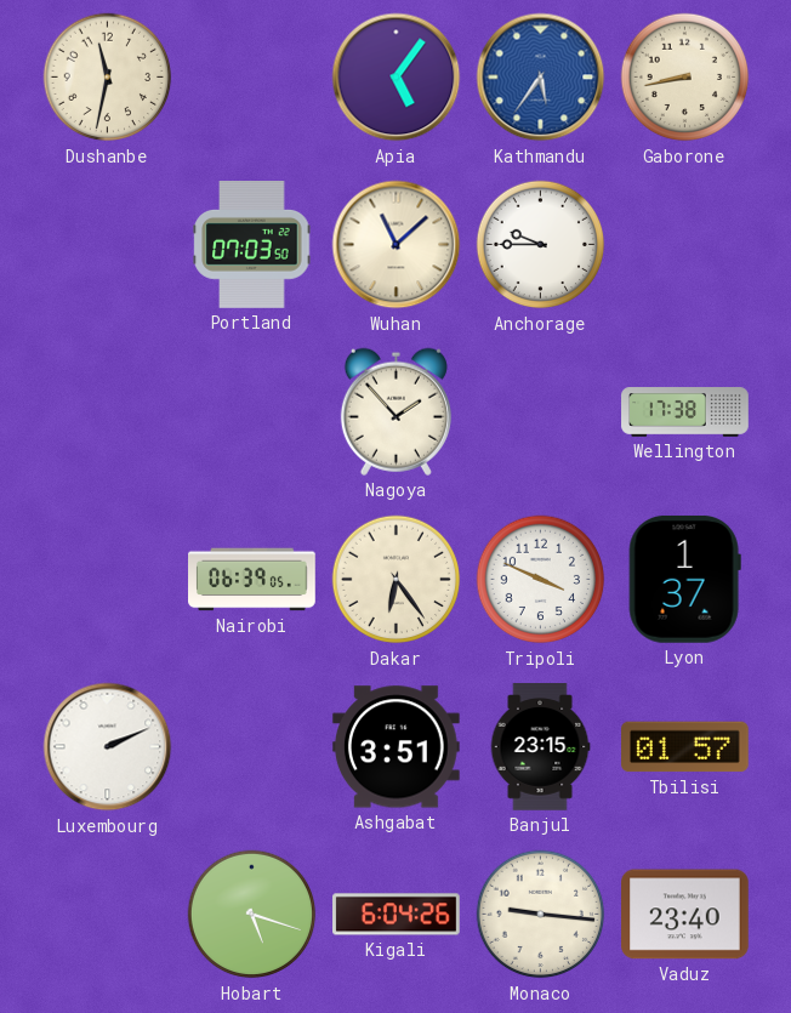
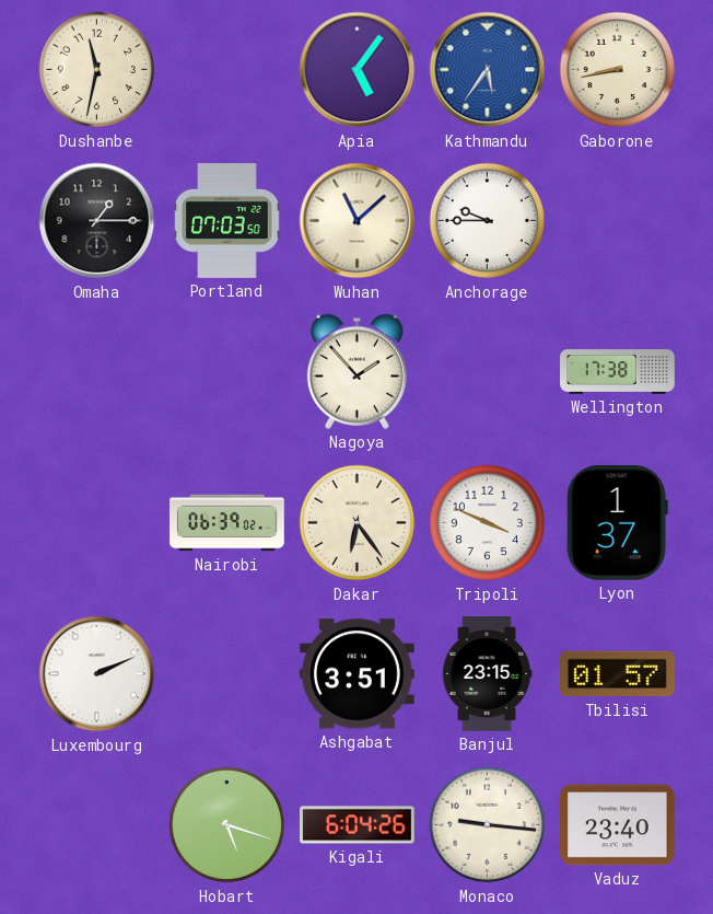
Omaha: none -> 1:15 (97, 221)
Nairobi: 06:39:05 -> 06:39:02 (227, 523)
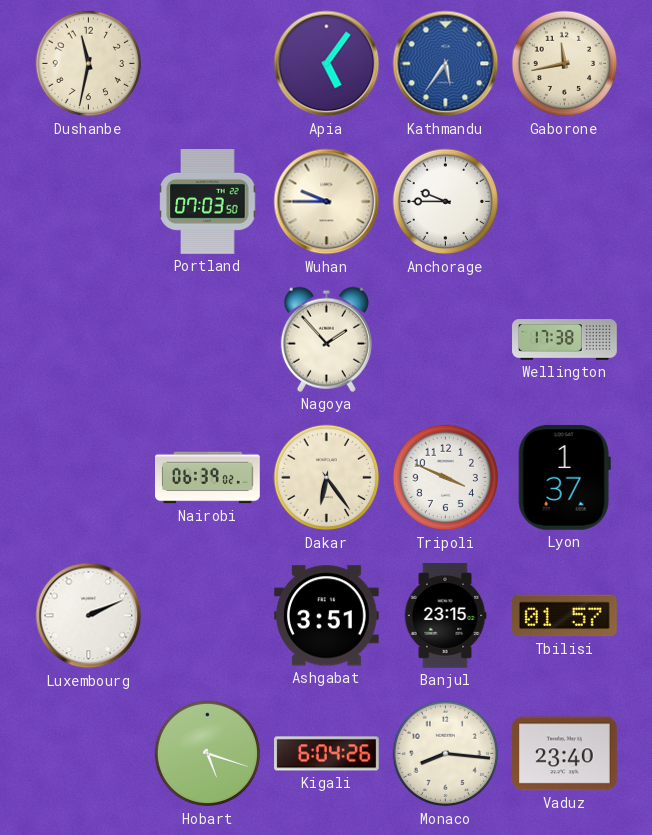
Gaborone: 8:43 -> 11:43 (565, 64)
Omaha: 1:15 -> none (97, 221)
Wuhan: 11:08 -> 9:45 (327, 202)
Monaco: 9:16 -> 8:16 (446, 754)
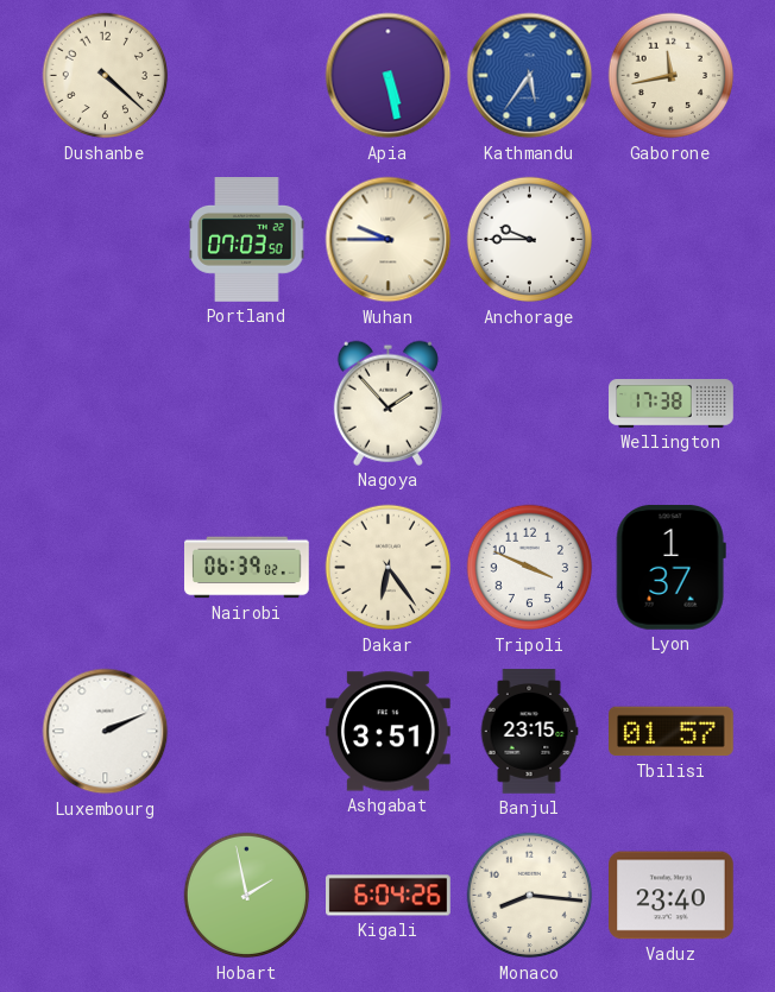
Dushanbe: 11:32 -> 4:22 (106, 76)
Apia: 5:06 -> 5:28 (389, 76)
Hobart: 5:18 -> 1:58 (247, 896)
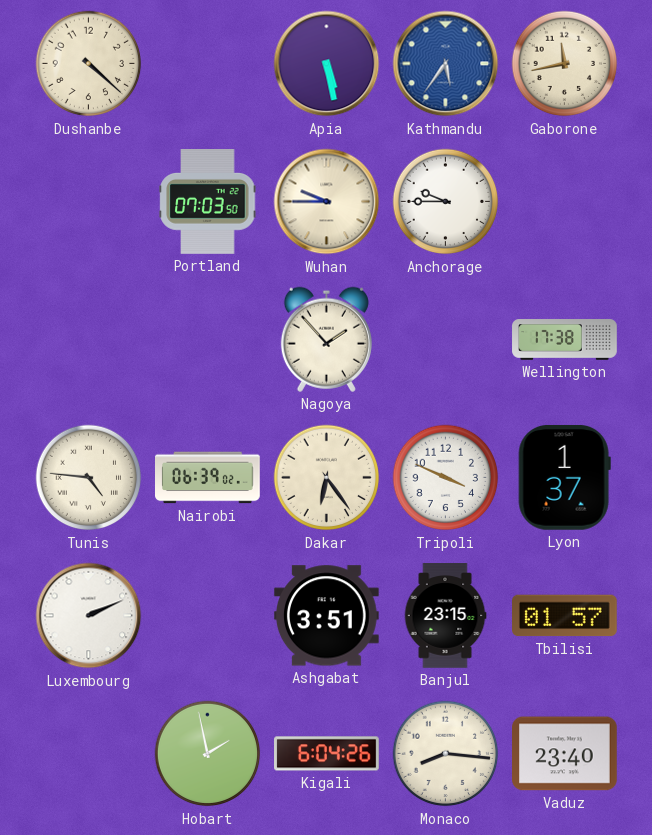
Tunis: none -> 4:46 (89, 478)
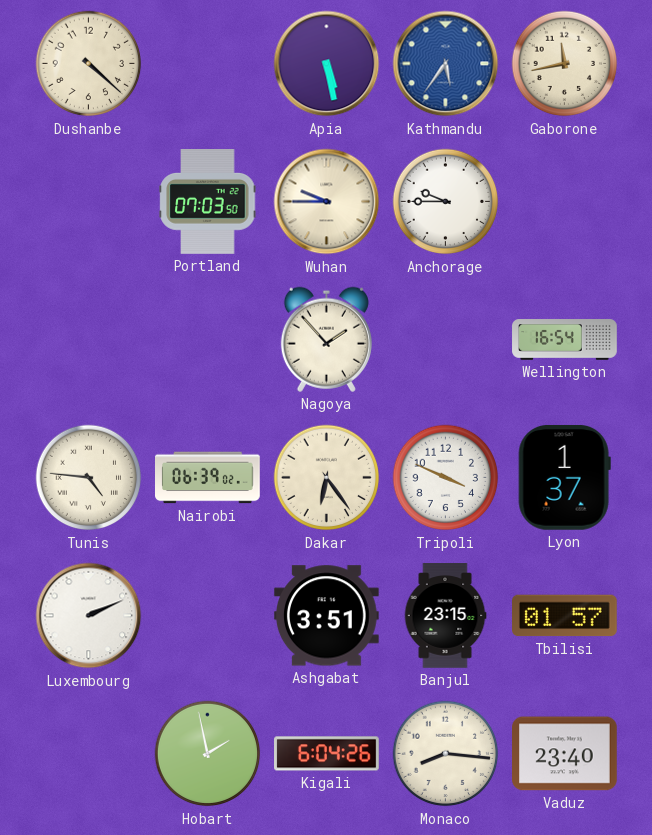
Wellington: 17:38 -> 16:54 (565, 340)
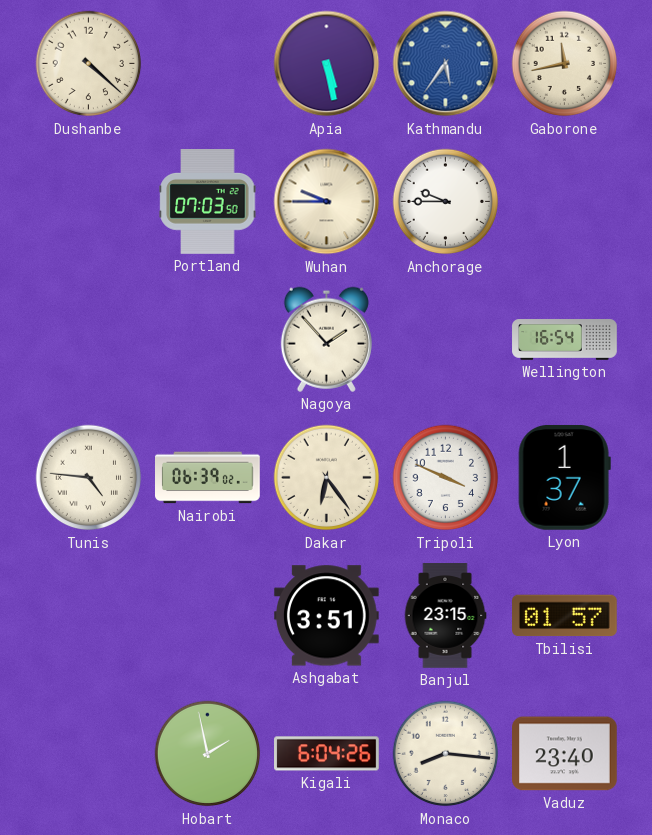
Luxembourg: 2:11 -> none (89, 616)
